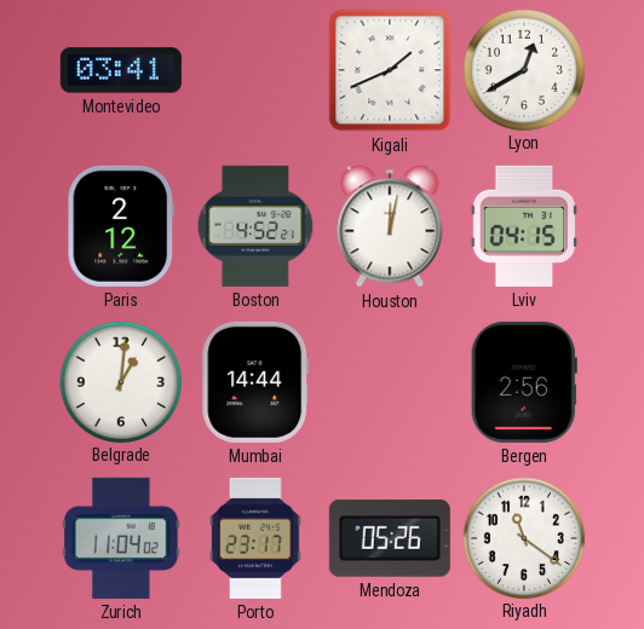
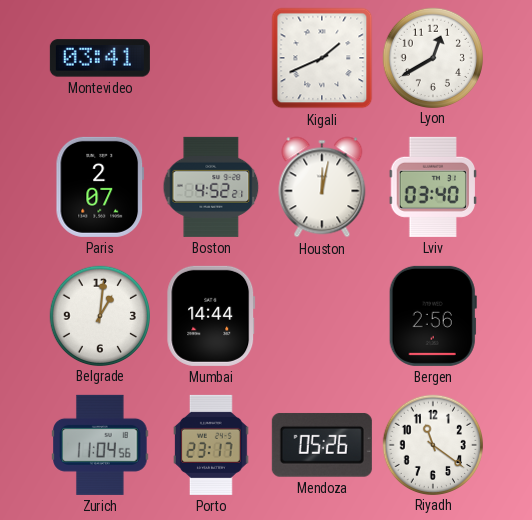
Paris: 2:12 -> 2:07 (100, 187)
Lviv: 04:15 -> 03:40 (432, 187)
Zurich: 11:04:02 -> 11:04:56 (100, 445)
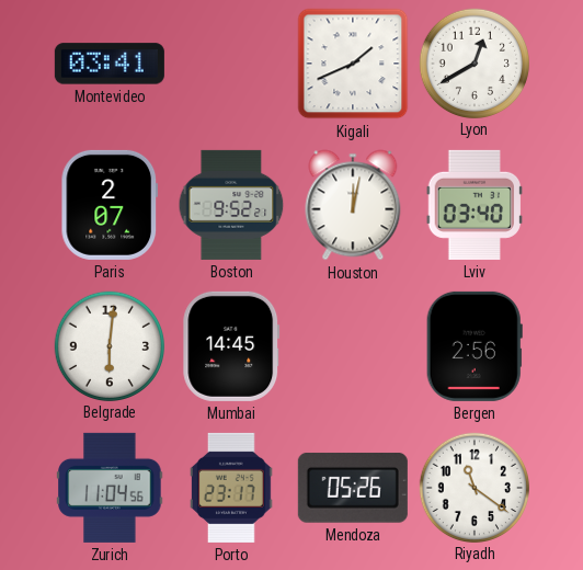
Boston: 4:52 -> 9:52 (231, 205)
Belgrade: 1:01 -> 6:01 (108, 345)
Mumbai: 14:44 -> 14:45 (231, 346)
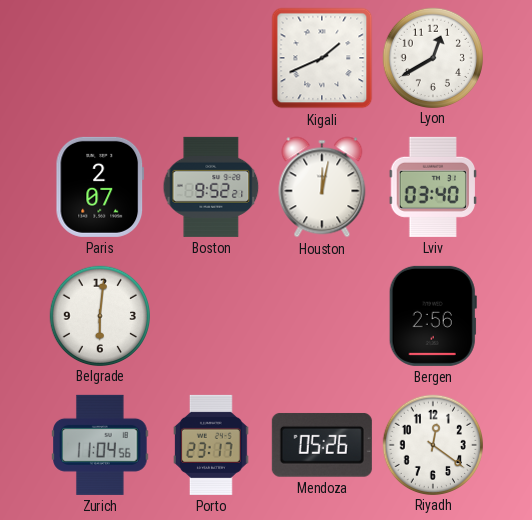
Montevideo: 03:41 -> none (110, 64)
Mumbai: 14:45 -> none (231, 346)
Riyadh: 11:21 -> 12:21 (432, 444)
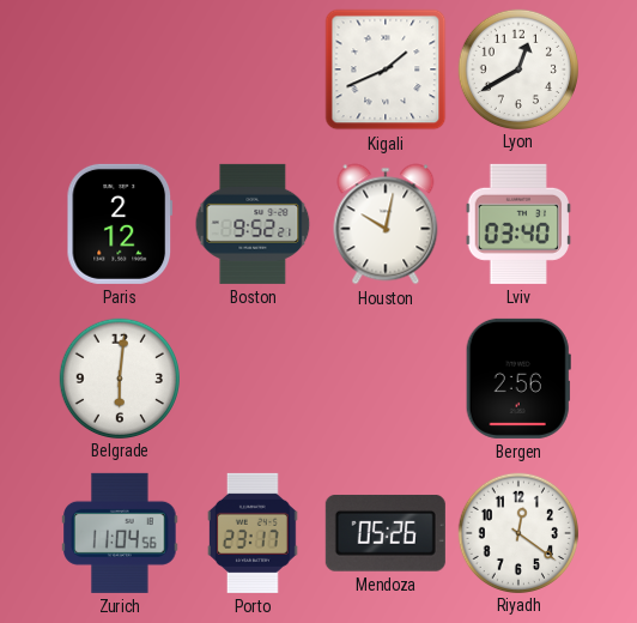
Paris: 2:07 -> 2:12 (120, 224)
Houston: 12:02 -> 10:02 (386, 224)
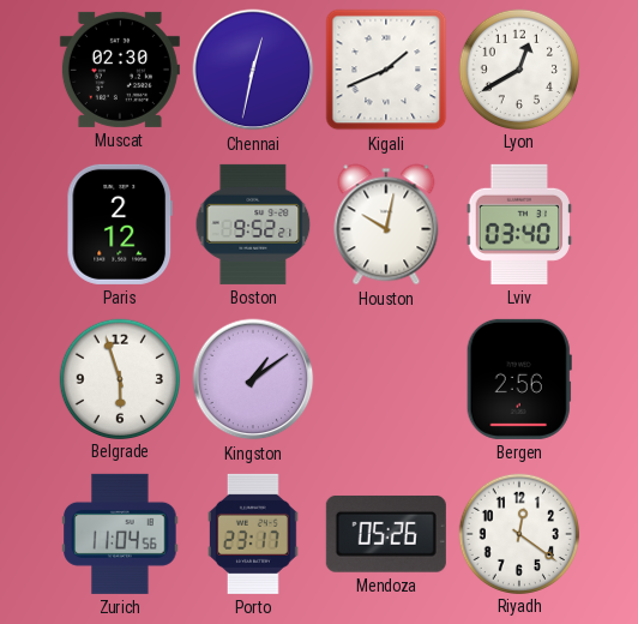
Muscat: none -> 02:30 (120, 70)
Chennai: none -> 12:32 (253, 70)
Belgrade: 6:01 -> 5:57 (119, 378)
Kingston: none -> 1:09 (253, 379)
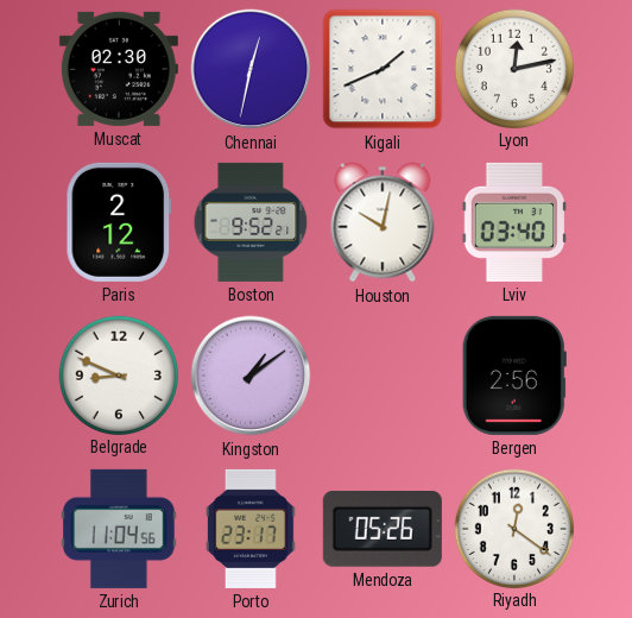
Lyon: 12:40 -> 12:13 (513, 68)
Belgrade: 5:57 -> 8:49 (118, 374)
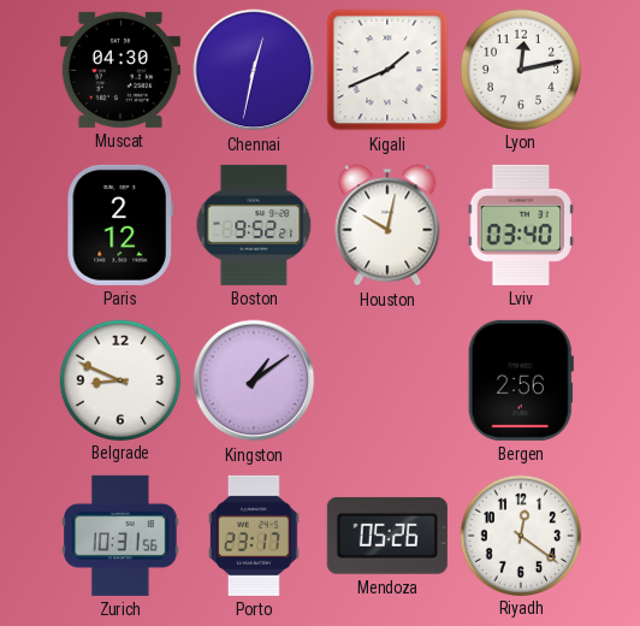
Muscat: 02:30 -> 04:30 (120, 70)
Zurich: 11:04 -> 10:31 (120, 536)
